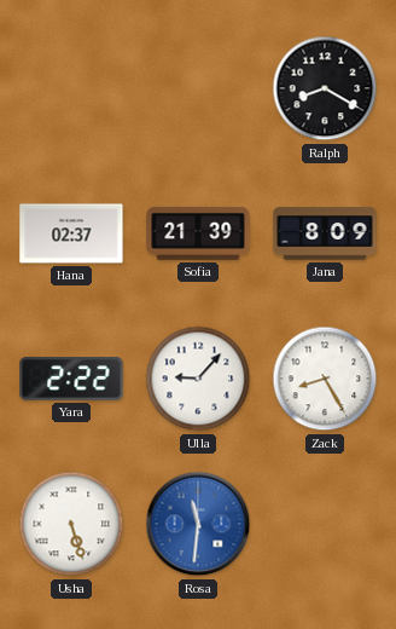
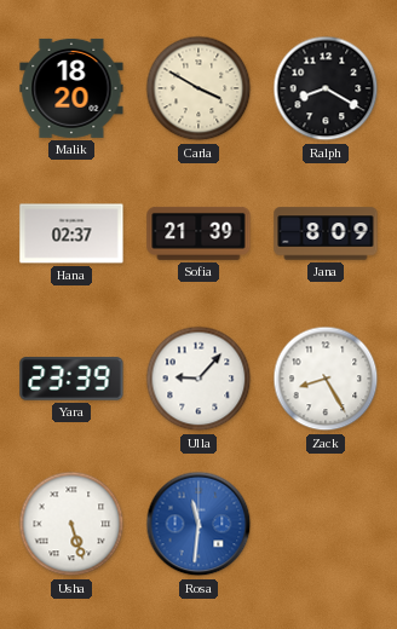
Malik: none -> 18:20 (71, 88)
Carla: none -> 3:50 (198, 88)
Yara: 2:22 -> 23:39 (71, 379)
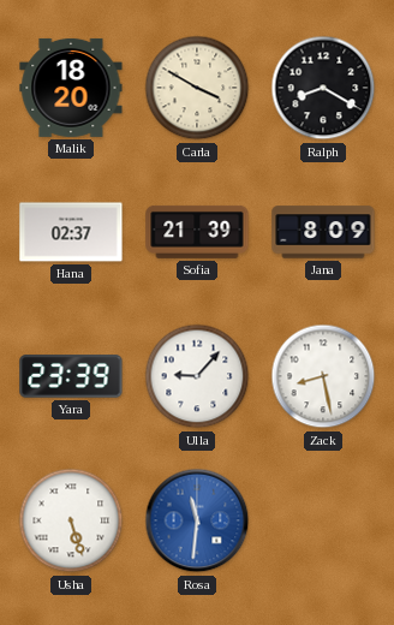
Zack: 8:25 -> 8:28 (323, 376)
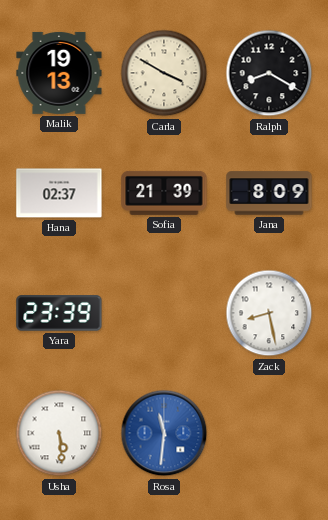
Malik: 18:20 -> 19:13 (59, 73)
Ulla: 9:07 -> none (197, 376)
Usha: 5:27 -> 5:29 (59, 433)
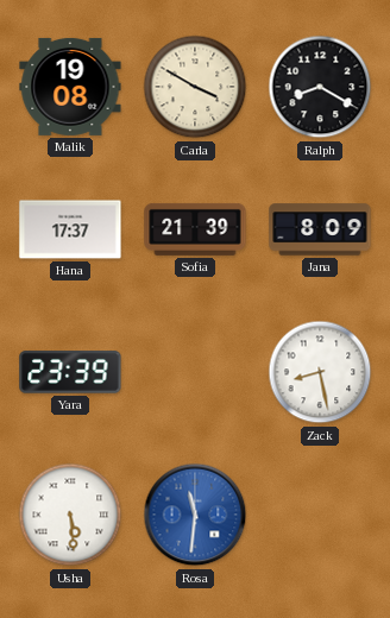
Malik: 19:13 -> 19:08 (70, 87)
Hana: 02:37 -> 17:37 (70, 229)
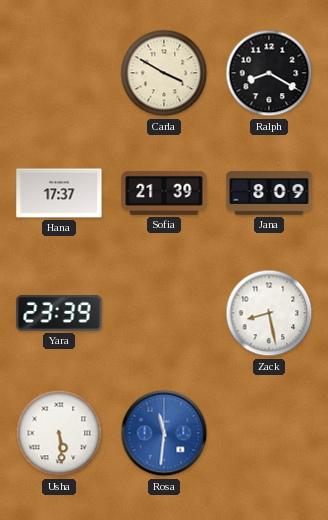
Malik: 19:08 -> none (70, 87)
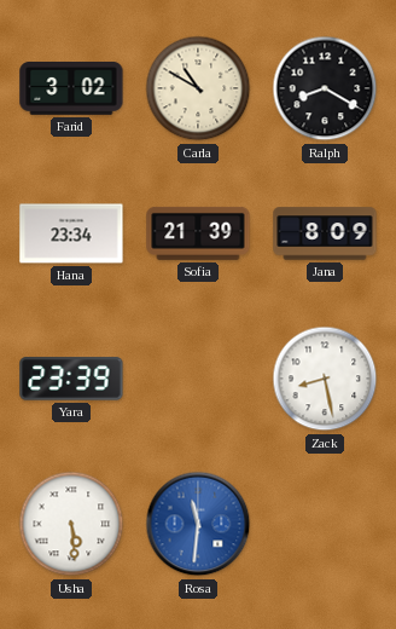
Farid: none -> 3:02 (71, 90)
Carla: 3:50 -> 10:50 (198, 88)
Hana: 17:37 -> 23:34 (71, 233)
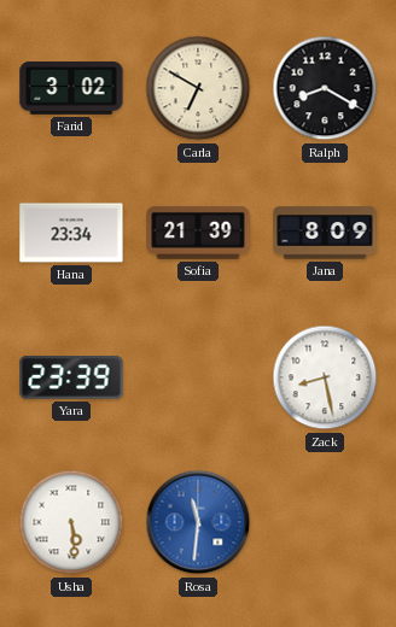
Carla: 10:50 -> 6:50 (198, 88)
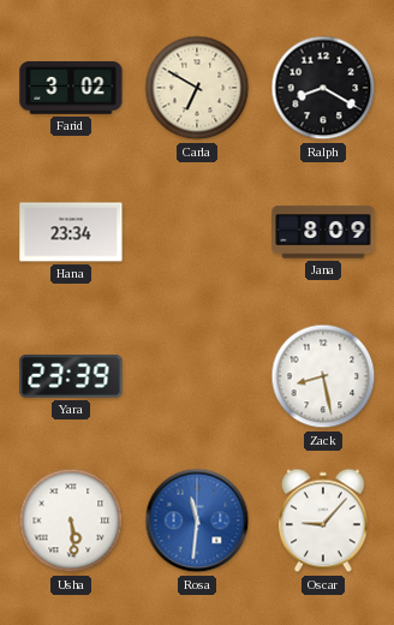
Sofia: 21:39 -> none (198, 233)
Oscar: none -> 9:07 (323, 520)
